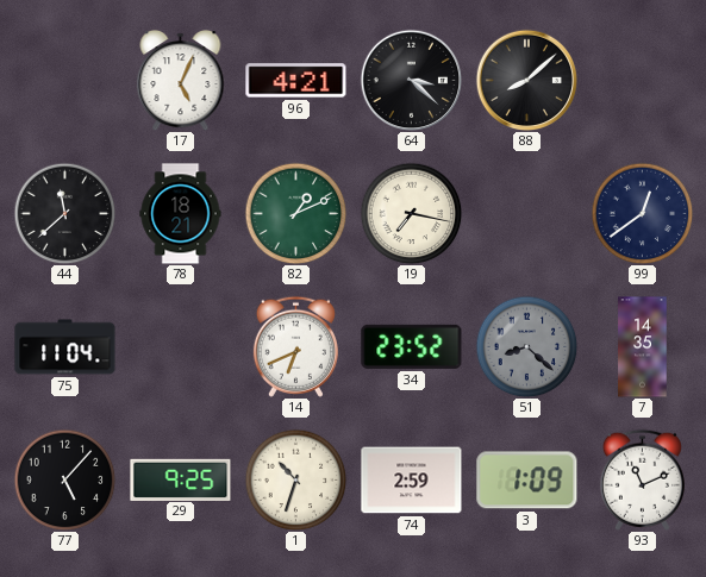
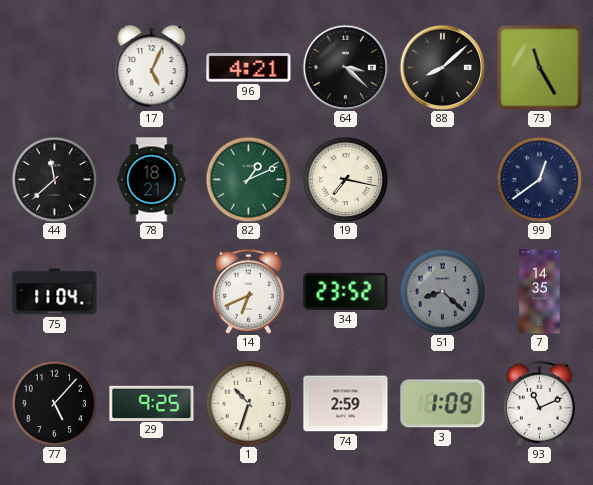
73: none -> 11:25 (540, 68)
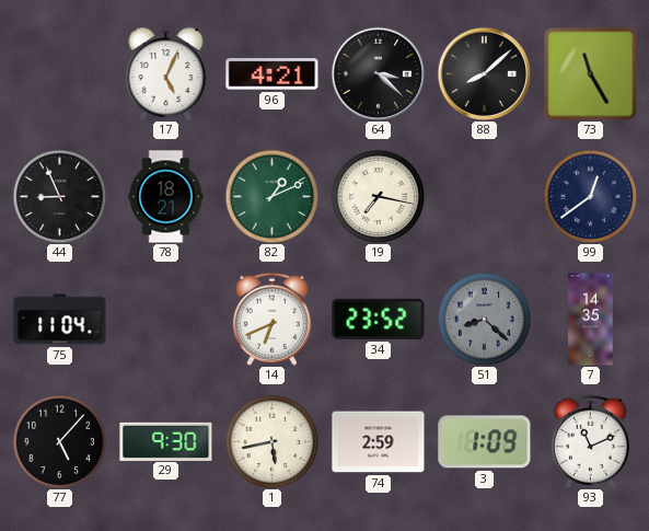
44: 11:38 -> 8:56 (59, 196)
29: 9:25 -> 9:30 (166, 441)
1: 10:33 -> 5:43 (271, 441)
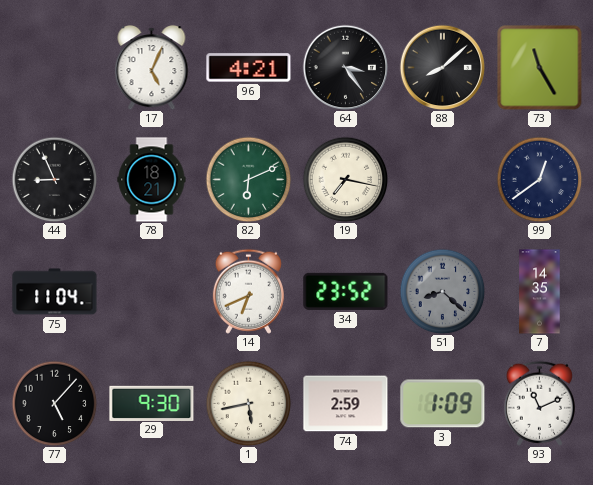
64: 3:22 -> 3:24 (345, 67)
82: 1:11 -> 6:11 (248, 179)
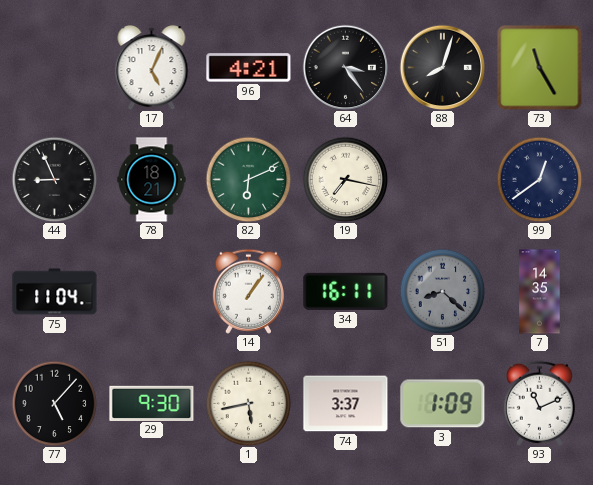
88: 8:08 -> 8:03 (442, 67)
14: 6:41 -> 1:06 (248, 291)
34: 23:52 -> 16:11 (346, 291)
74: 2:59 -> 3:37 (346, 404)
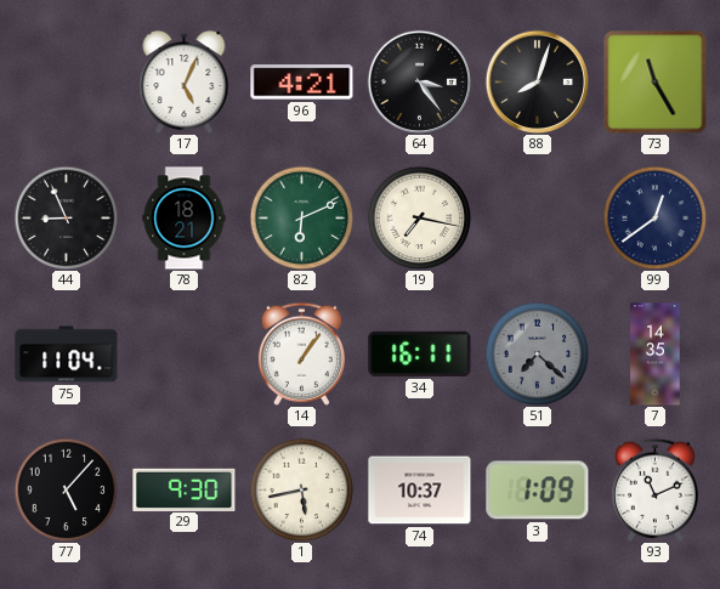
51: 8:22 -> 7:22 (537, 353)
74: 3:37 -> 10:37 (420, 491)
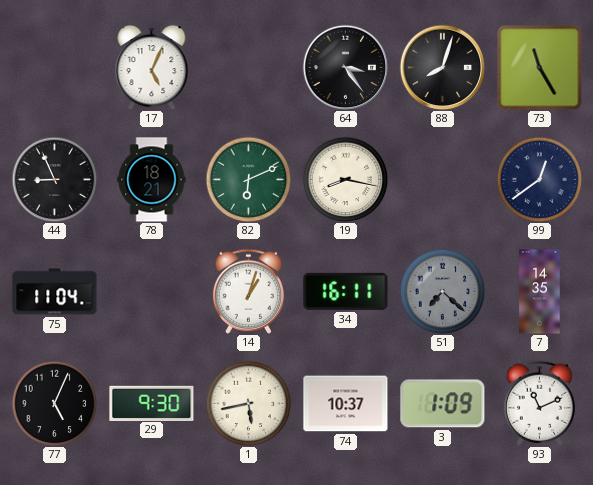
96: 4:21 -> none (302, 83)
19: 7:17 -> 8:17 (345, 179)
14: 1:06 -> 1:03 (248, 291)
77: 5:07 -> 5:04 (54, 403)
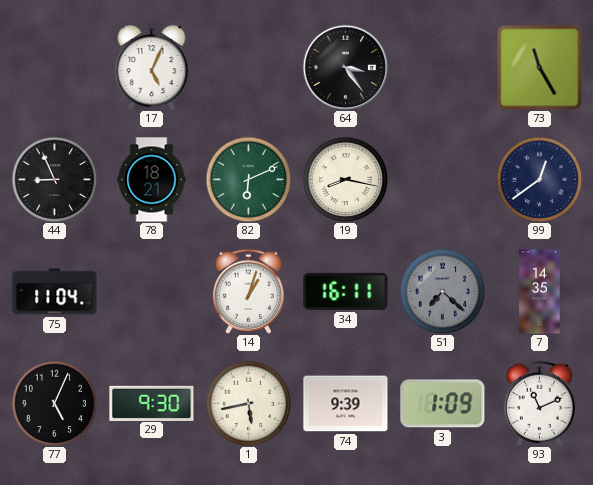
88: 8:03 -> none (442, 67)
74: 10:37 -> 9:39 (346, 404)
